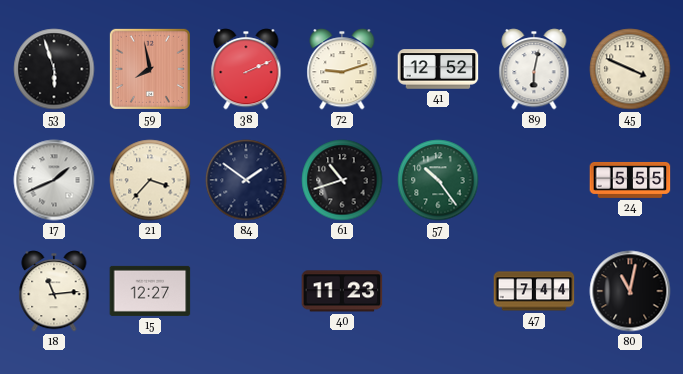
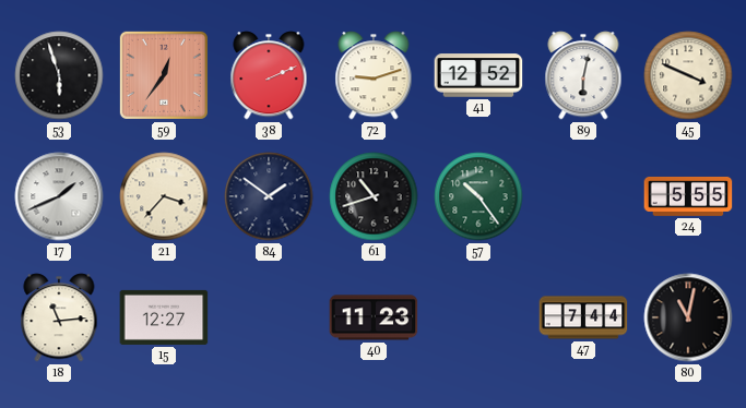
59: 7:58 -> 12:36 (164, 75)
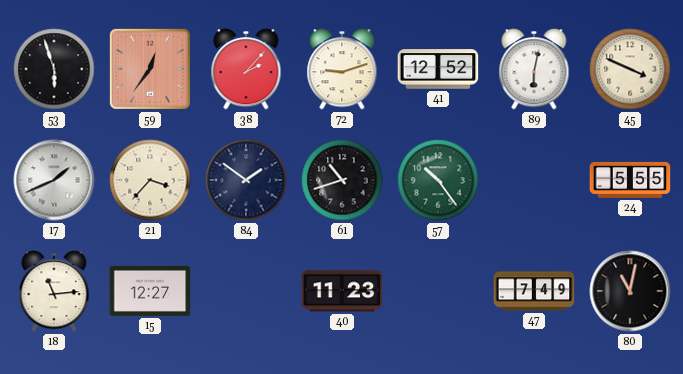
38: 2:11 -> 2:07 (246, 69)
47: 7:44 -> 7:49 (534, 291)
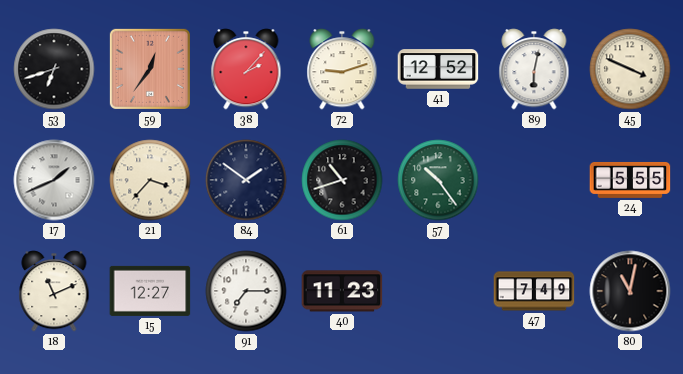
53: 5:57 -> 6:42 (54, 69)
18: 11:14 -> 11:11 (54, 291)
91: none -> 7:15 (246, 291)
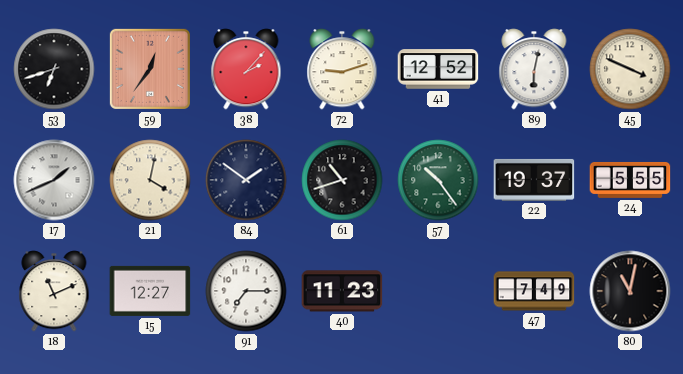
21: 3:37 -> 4:02 (150, 180)
22: none -> 19:37 (534, 180)
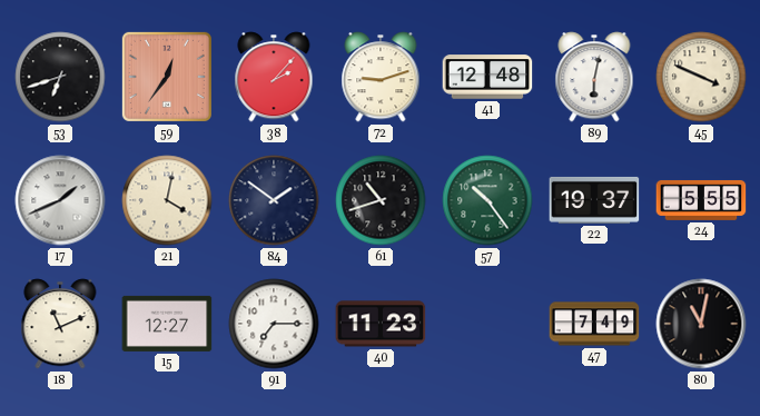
41: 12:52 -> 12:48 (487, 77)
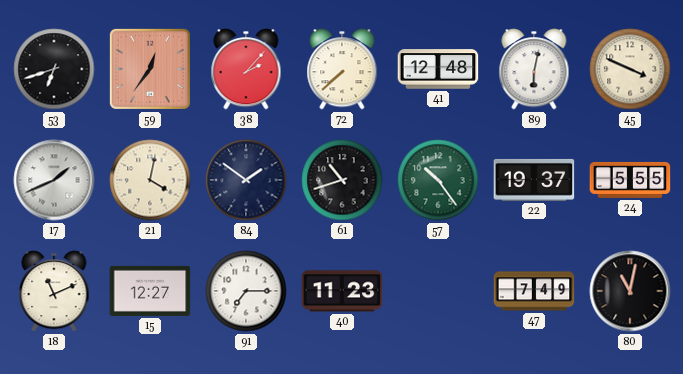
72: 9:12 -> 7:38 (342, 69)
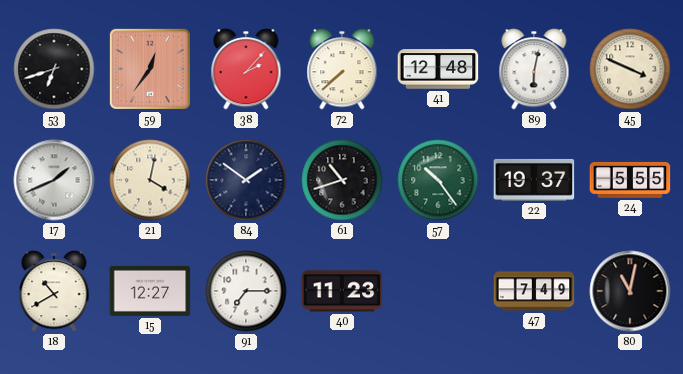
18: 11:11 -> 10:40 (54, 291)
